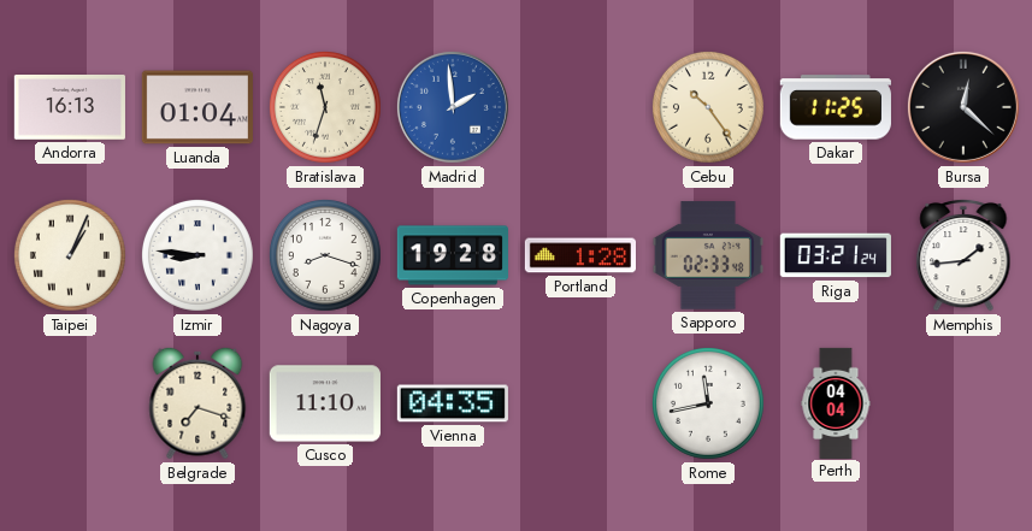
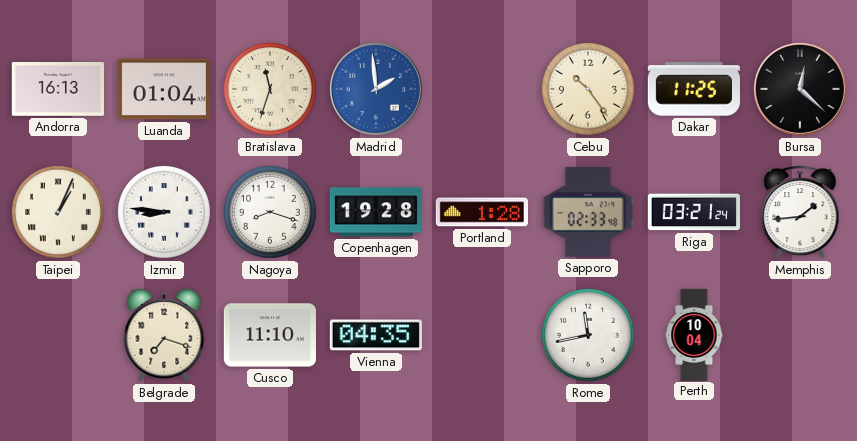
Perth: 04:04 -> 10:04 (694, 334)
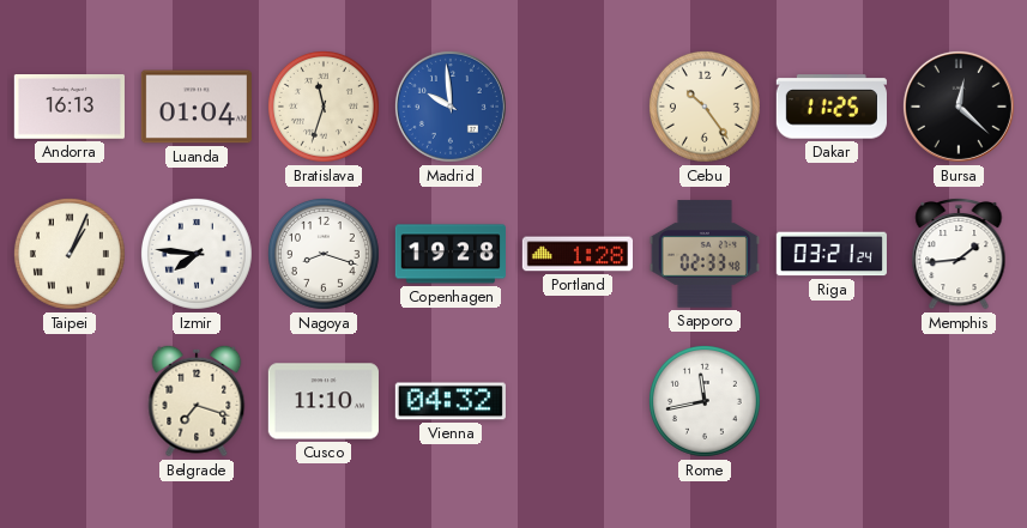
Madrid: 1:59 -> 9:59 (451, 107)
Izmir: 8:46 -> 7:46 (197, 254)
Vienna: 04:35 -> 04:32 (451, 401)
Perth: 10:04 -> none (694, 334)
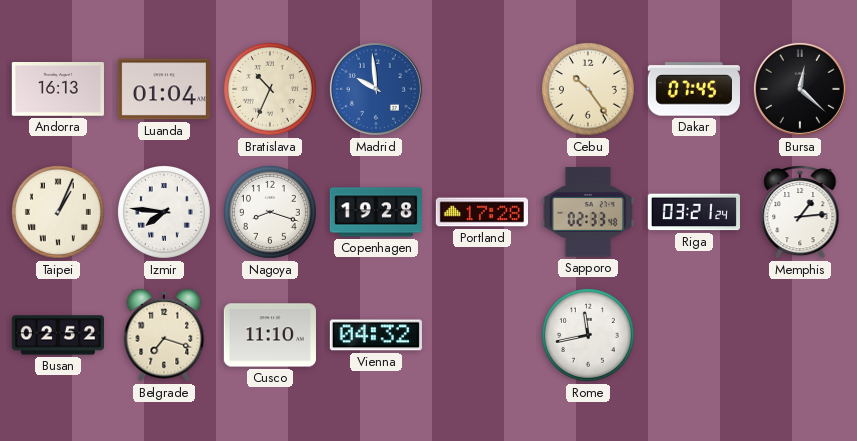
Bratislava: 11:33 -> 10:34 (270, 89)
Dakar: 11:25 -> 07:45 (694, 89)
Portland: 1:28 -> 17:28 (481, 212)
Memphis: 1:44 -> 1:14 (800, 212)
Busan: none -> 02:52 (58, 335)
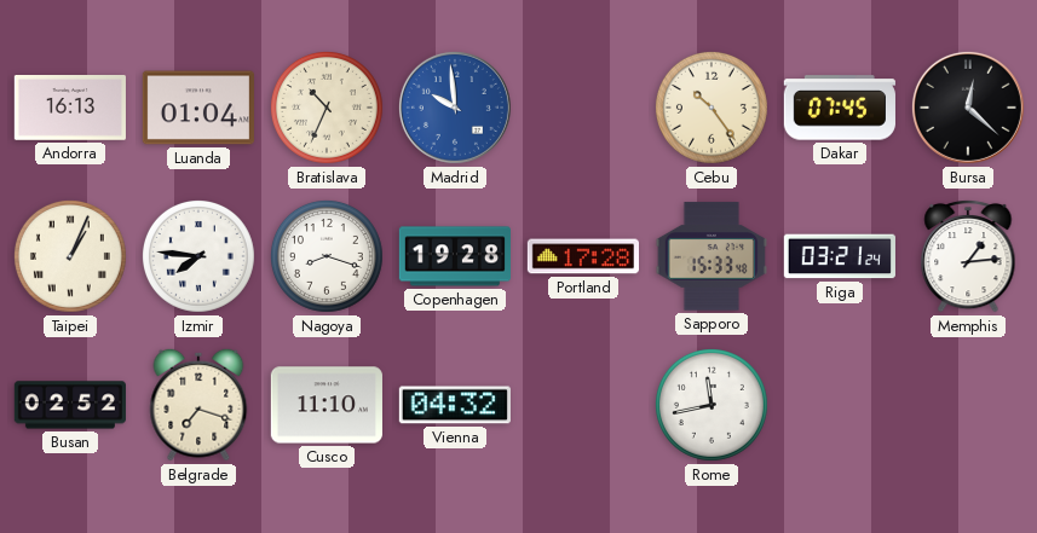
Sapporo: 02:33 -> 15:33 (712, 256)
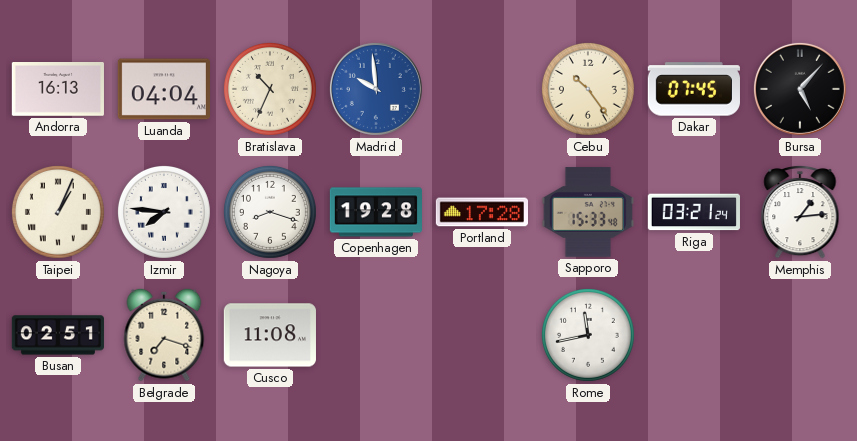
Luanda: 01:04 -> 04:04 (164, 89)
Bursa: 12:22 -> 5:07 (800, 89)
Busan: 02:52 -> 02:51 (58, 335)
Cusco: 11:10 -> 11:08 (270, 335)
Vienna: 04:32 -> none (455, 405)
